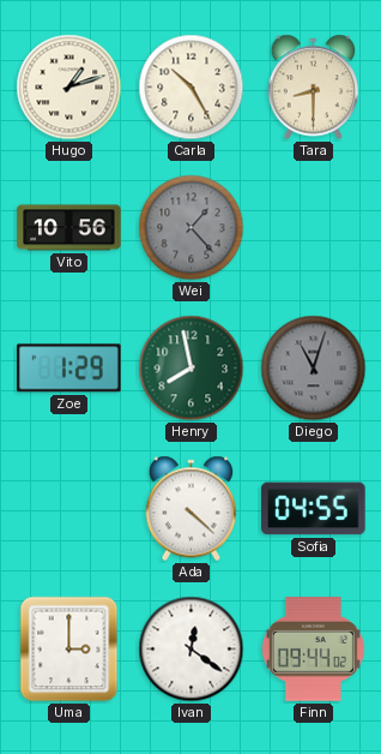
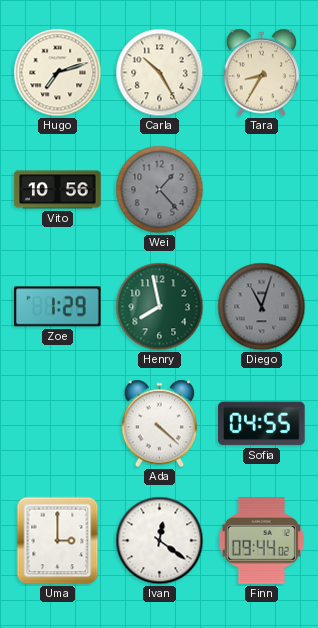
Hugo: 1:12 -> 7:12 (58, 73)
Tara: 8:30 -> 8:35 (262, 73)
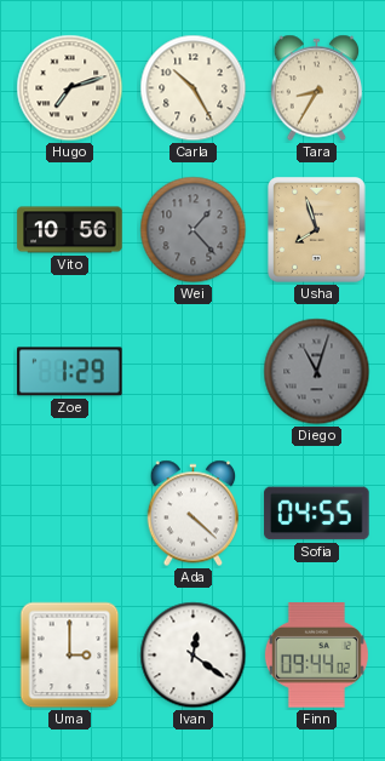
Usha: none -> 7:57 (317, 230)
Henry: 7:58 -> none (160, 307)
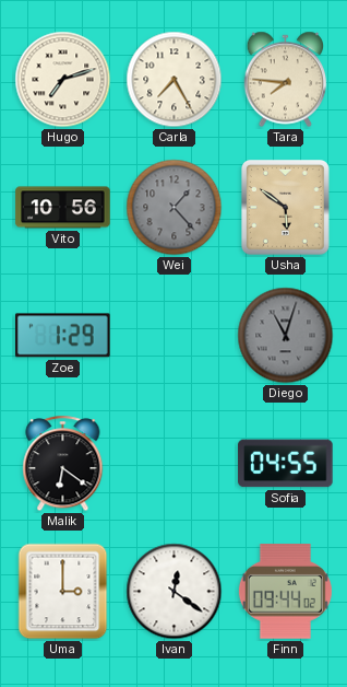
Carla: 10:25 -> 7:25 (175, 80)
Tara: 8:35 -> 7:46 (286, 80)
Usha: 7:57 -> 5:51 (286, 208)
Malik: none -> 6:21 (63, 464)
Ada: 4:22 -> none (194, 514)
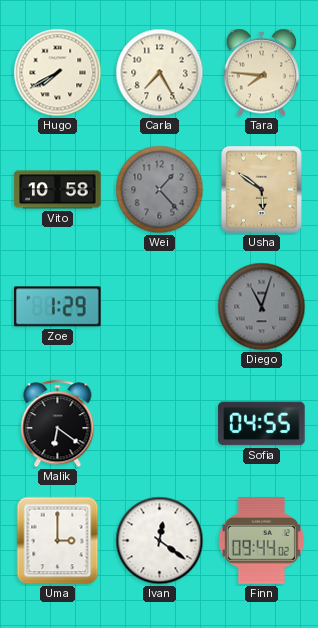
Hugo: 7:12 -> 7:40 (58, 73)
Vito: 10:56 -> 10:58 (58, 190)
